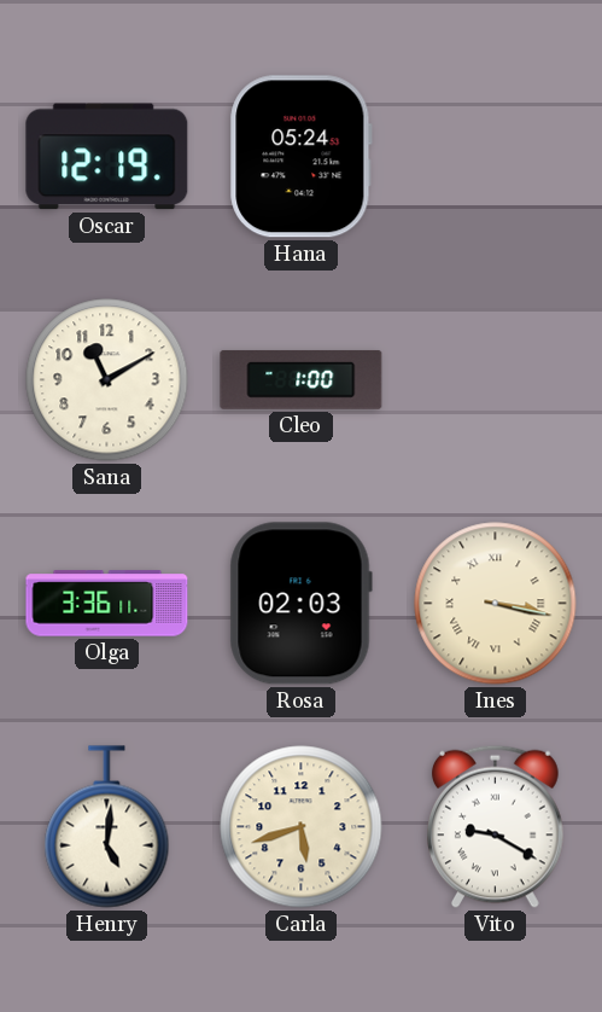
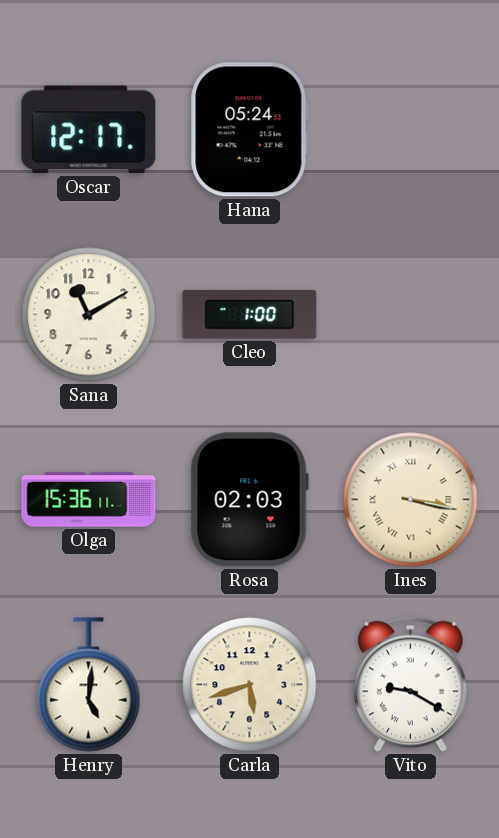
Oscar: 12:19 -> 12:17 (89, 130)
Olga: 3:36 -> 15:36 (89, 500)
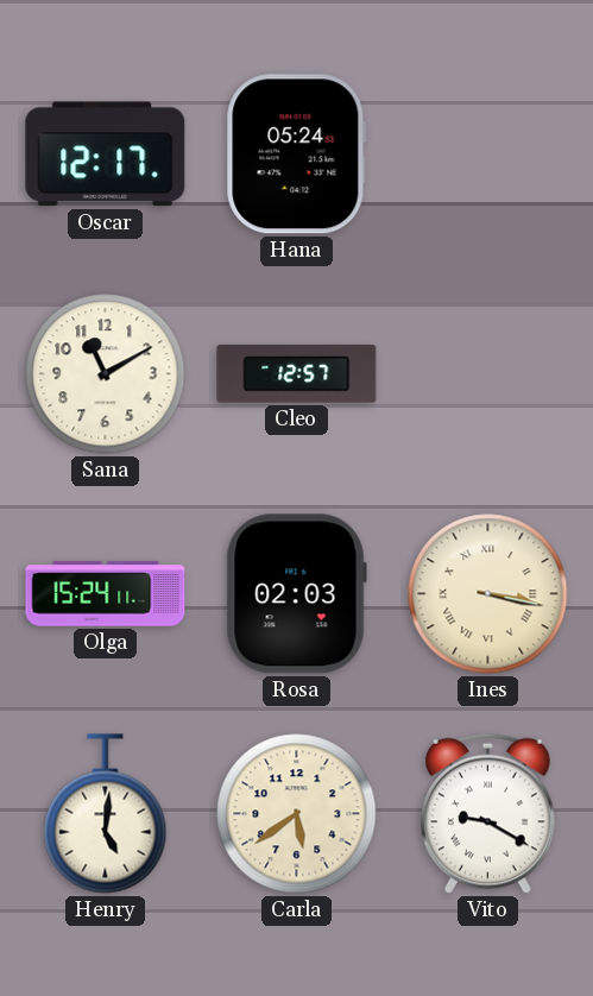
Cleo: 1:00 -> 12:57 (297, 373)
Olga: 15:36 -> 15:24 (106, 594)
Carla: 5:42 -> 5:39 (297, 814)
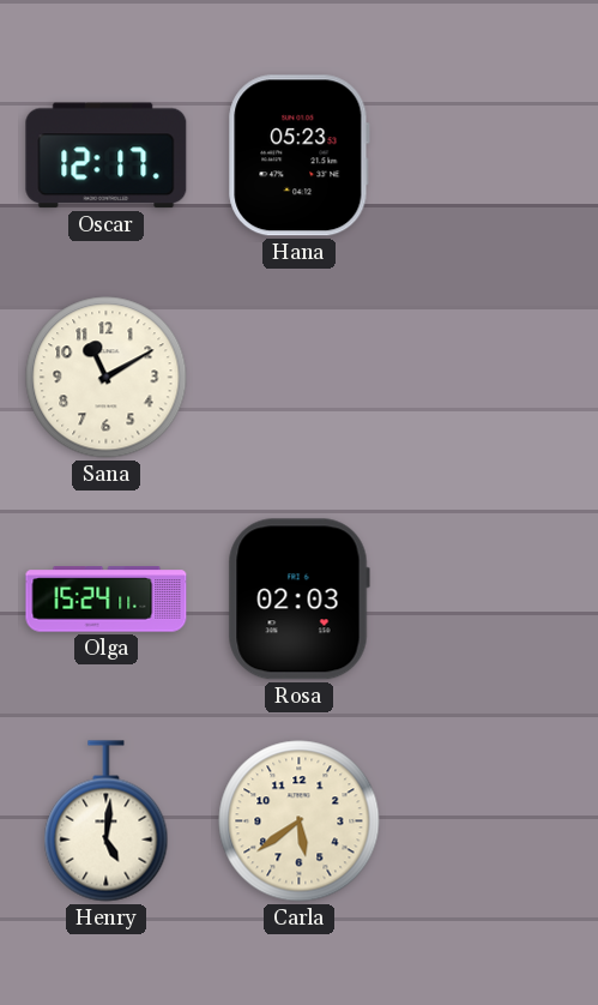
Hana: 05:24 -> 05:23 (298, 156)
Cleo: 12:57 -> none (297, 373)
Ines: 3:17 -> none (488, 594)
Vito: 9:20 -> none (487, 813)
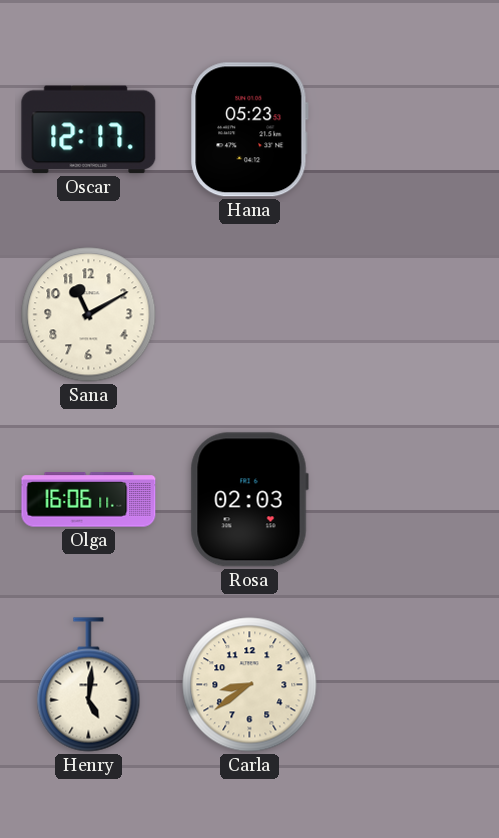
Olga: 15:24 -> 16:06 (89, 500)
Carla: 5:39 -> 8:39 (250, 685)
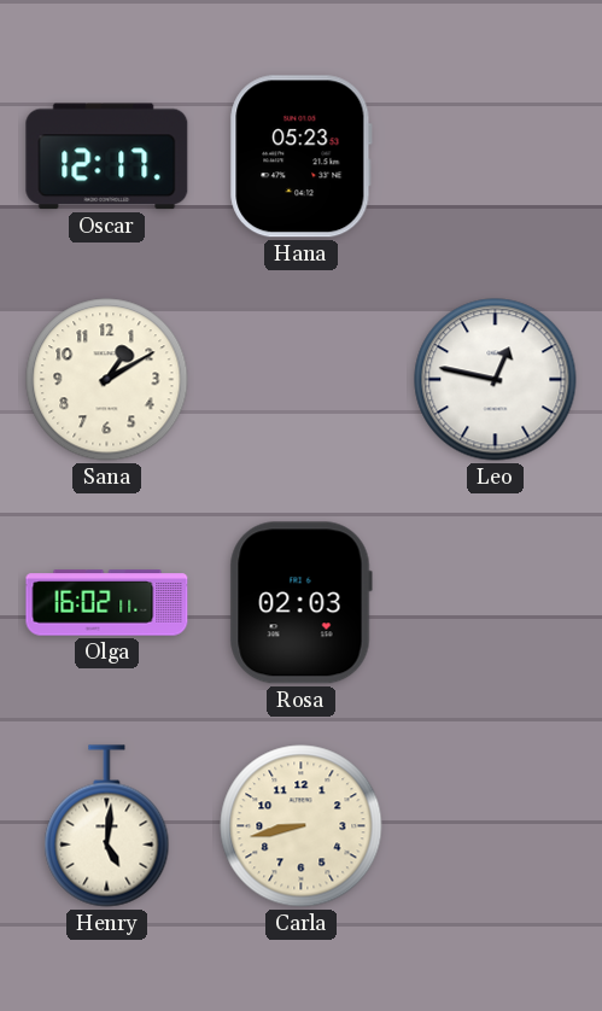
Sana: 11:10 -> 1:10 (107, 380)
Leo: none -> 12:47 (496, 380)
Olga: 16:06 -> 16:02 (107, 603)
Carla: 8:39 -> 8:43 (302, 826)
